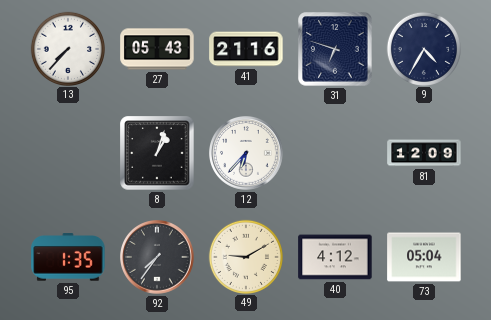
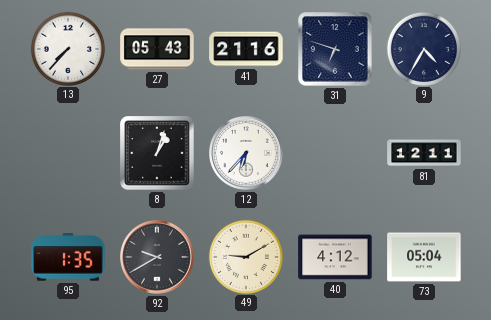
81: 12:09 -> 12:11 (424, 153)
92: 7:36 -> 9:40 (157, 257)
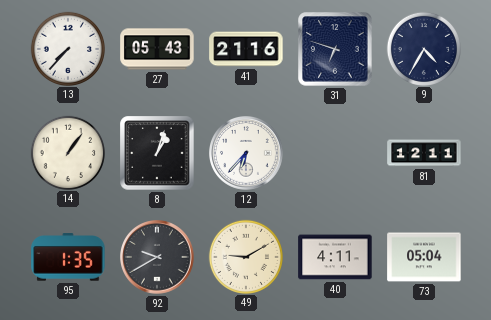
14: none -> 1:06 (67, 152)
40: 4:12 -> 4:11 (335, 257)
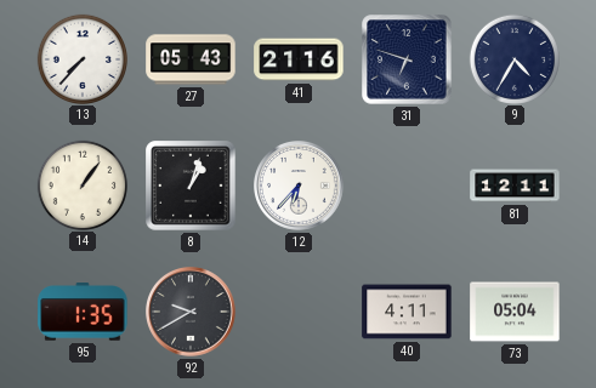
49: 9:10 -> none (245, 256)
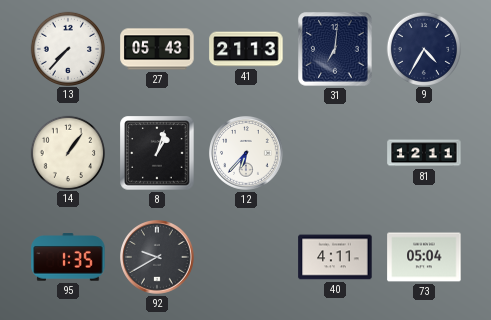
41: 21:16 -> 21:13 (246, 49)
31: 6:48 -> 7:01 (335, 49)
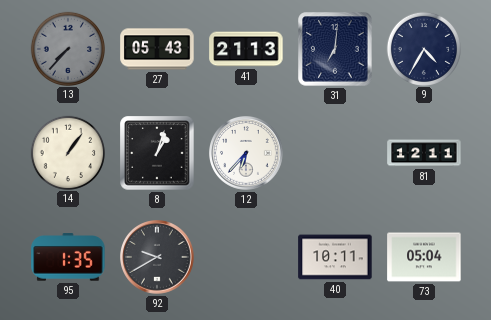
13 dial: white -> grey (67, 48)
40: 4:11 -> 10:11 (335, 257)
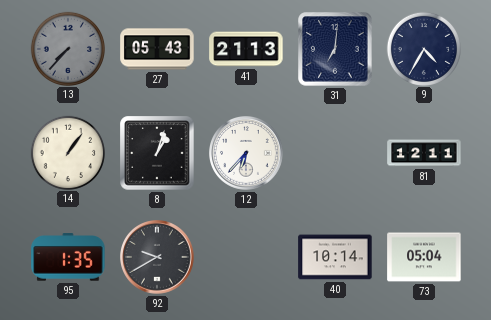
40: 10:11 -> 10:14 (335, 257)
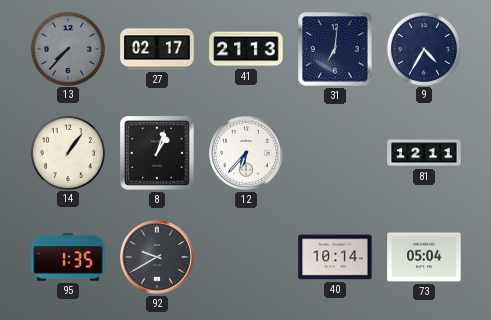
27: 05:43 -> 02:17 (157, 49)
